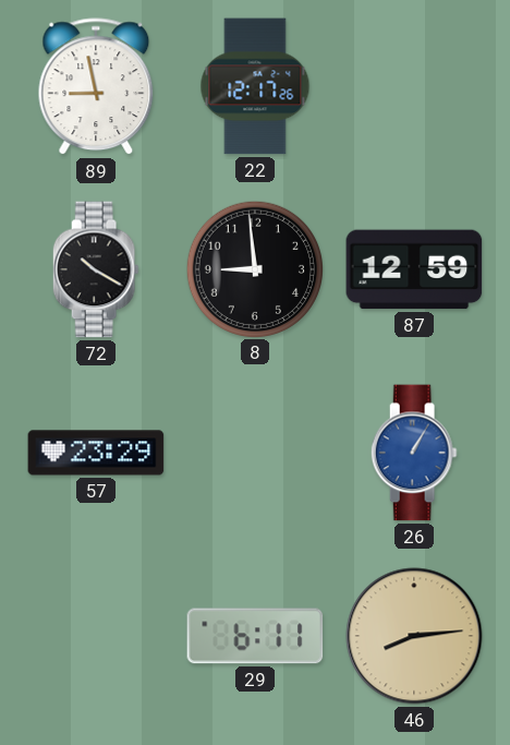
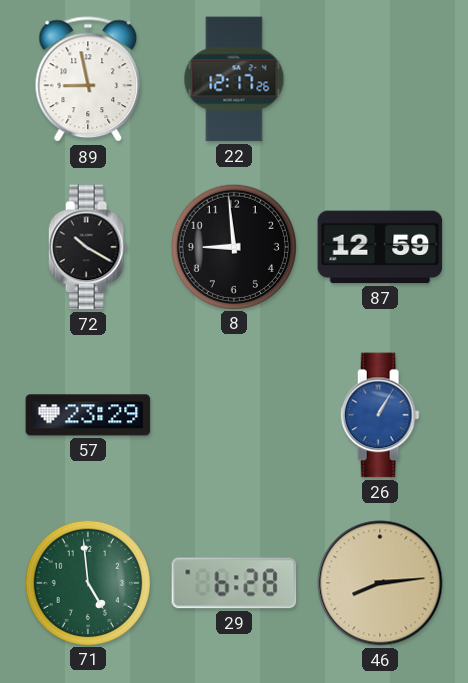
71: none -> 4:59 (87, 582)
29: 6:11 -> 6:28 (234, 583)
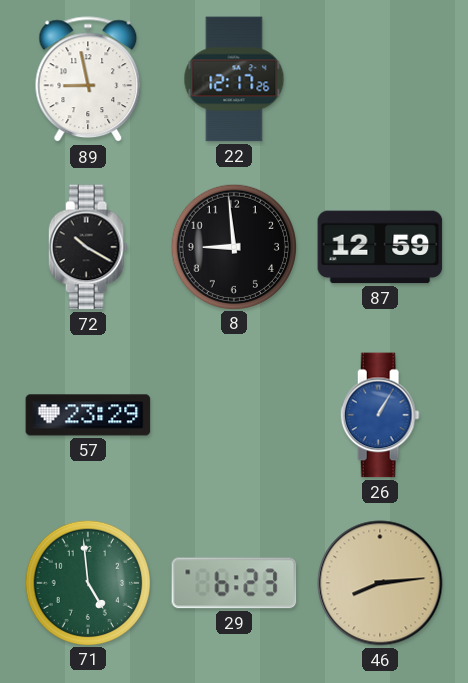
29: 6:28 -> 6:23 (234, 583)
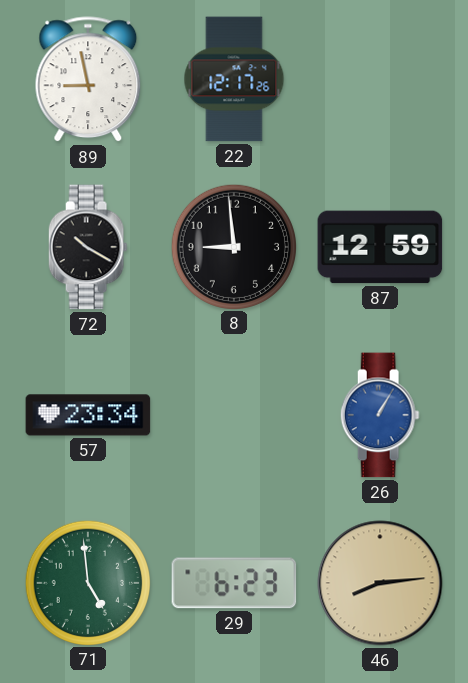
57: 23:29 -> 23:34 (88, 415)
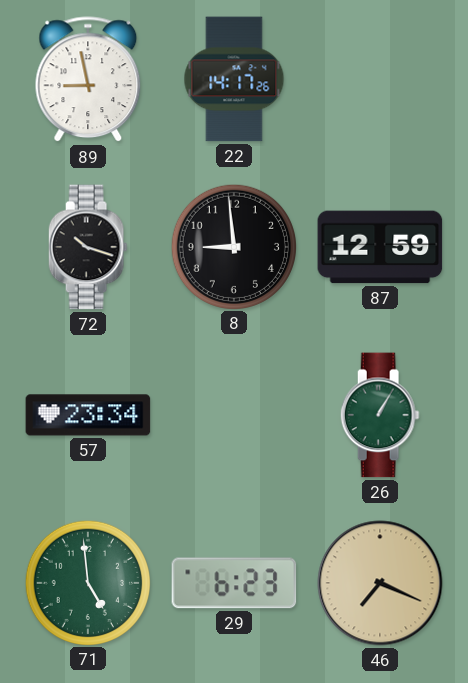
22: 12:17 -> 14:17 (234, 79)
72: 10:20 -> 10:18 (88, 247)
26 dial: blue -> green (380, 415)
46: 8:14 -> 7:19 (380, 583)
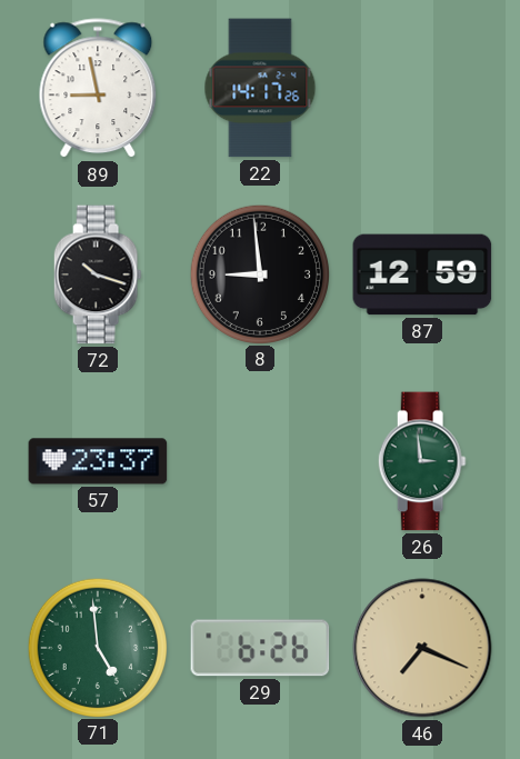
57: 23:34 -> 23:37 (98, 461)
26: 1:05 -> 2:59 (422, 461)
29: 6:23 -> 6:26 (260, 648)
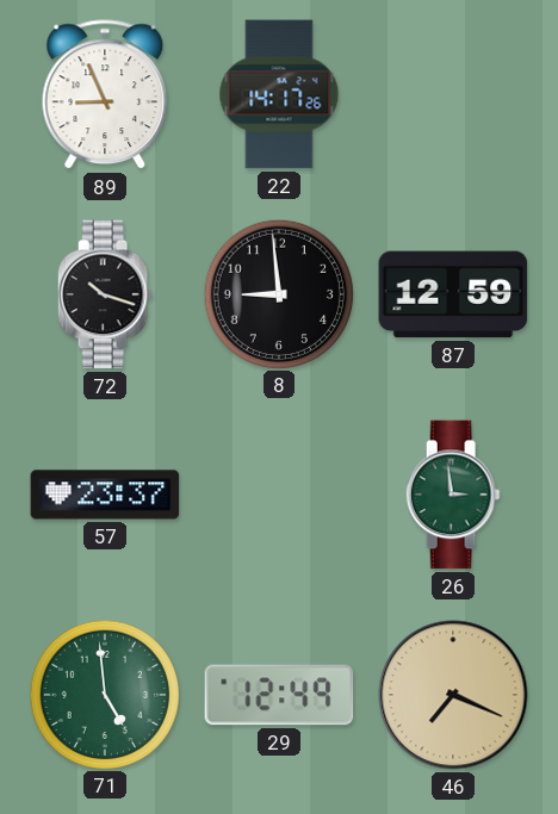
89: 8:58 -> 8:56 (105, 95)
29: 6:26 -> 12:49 (279, 695)
